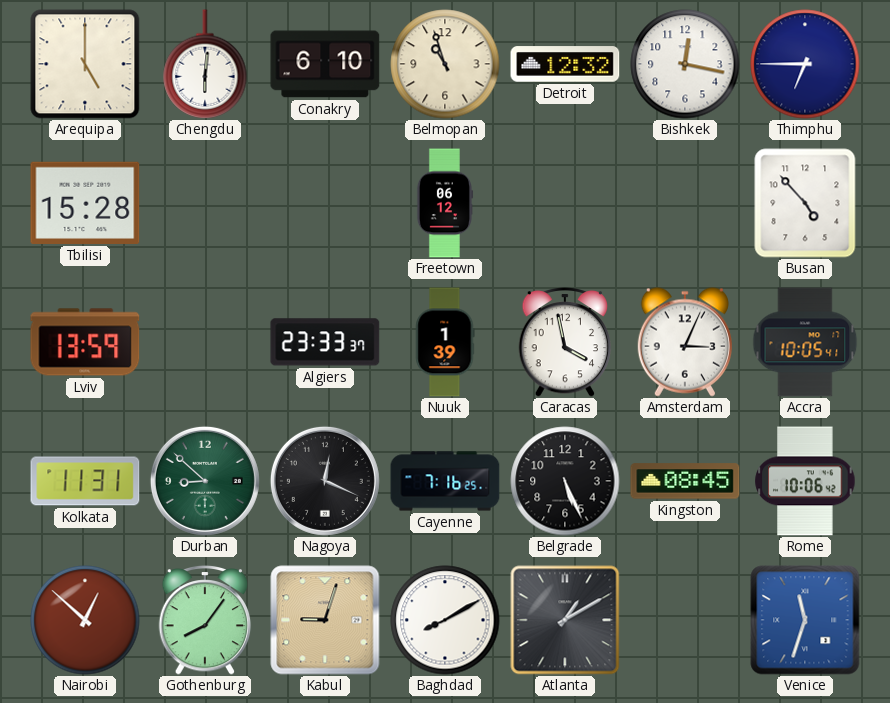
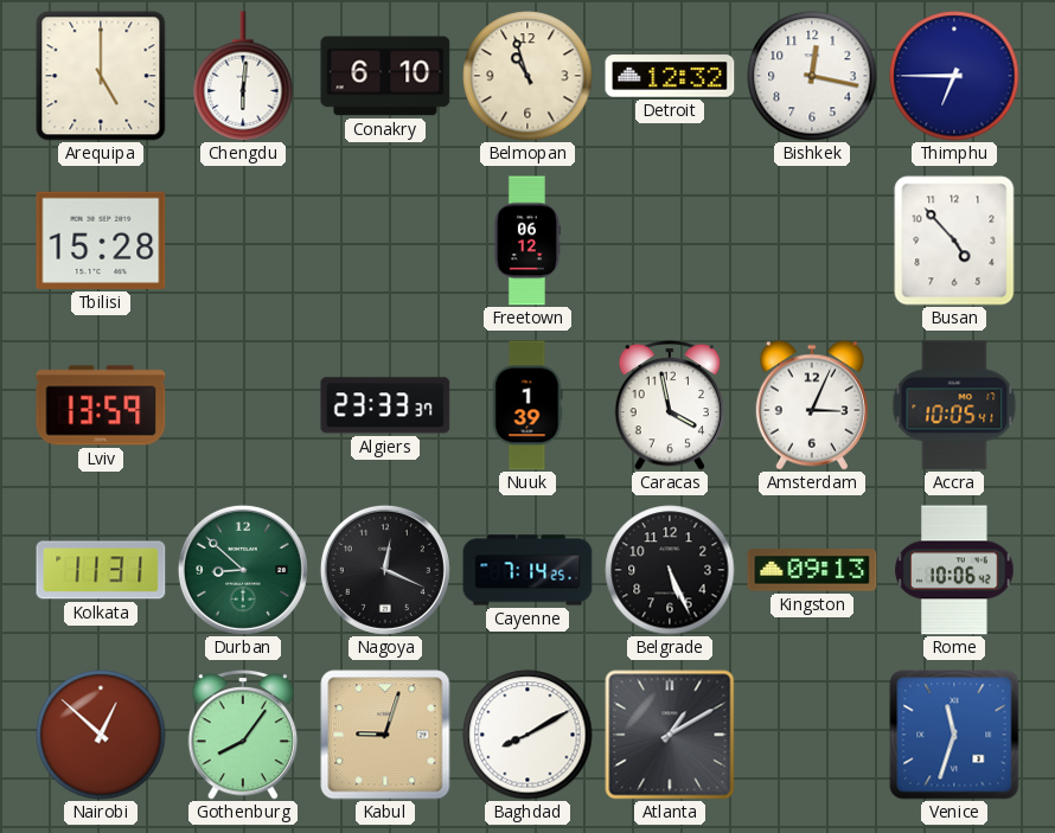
Cayenne: 7:16 -> 7:14 (527, 570)
Kingston: 08:45 -> 09:13 (812, 570)
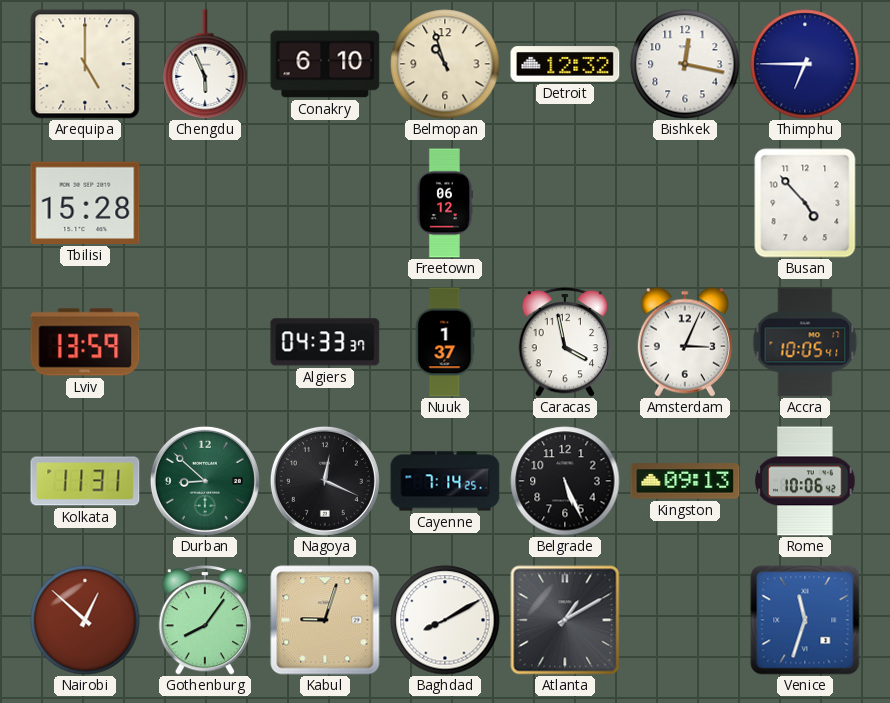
Chengdu: 6:01 -> 5:56 (205, 64)
Algiers: 23:33 -> 04:33 (325, 342)
Nuuk: 1:39 -> 1:37 (445, 342)
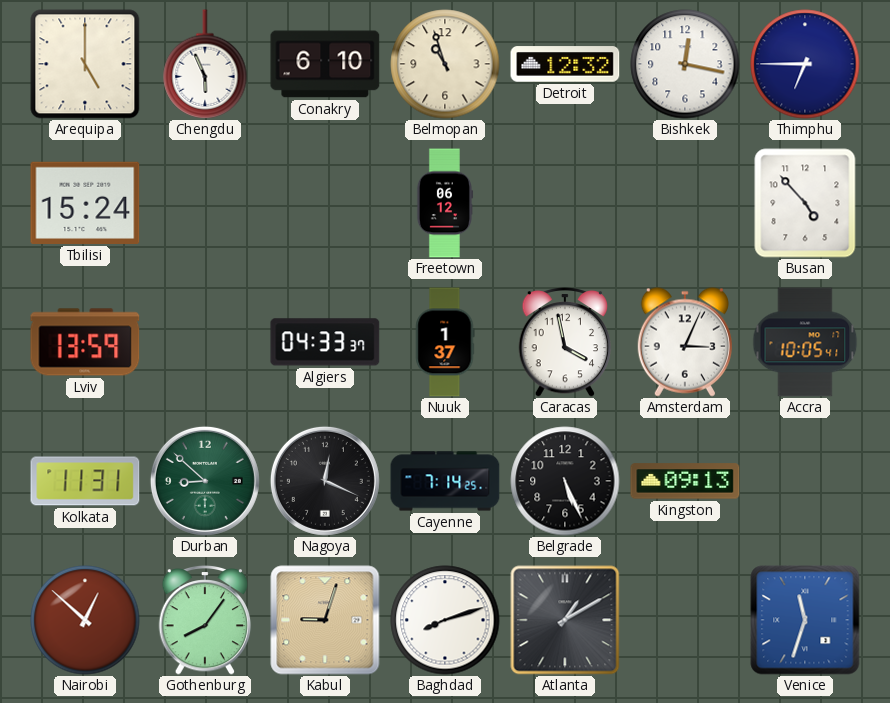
Tbilisi: 15:28 -> 15:24 (85, 203)
Rome: 10:06 -> none (805, 481)
Baghdad: 8:10 -> 8:12 (445, 620)
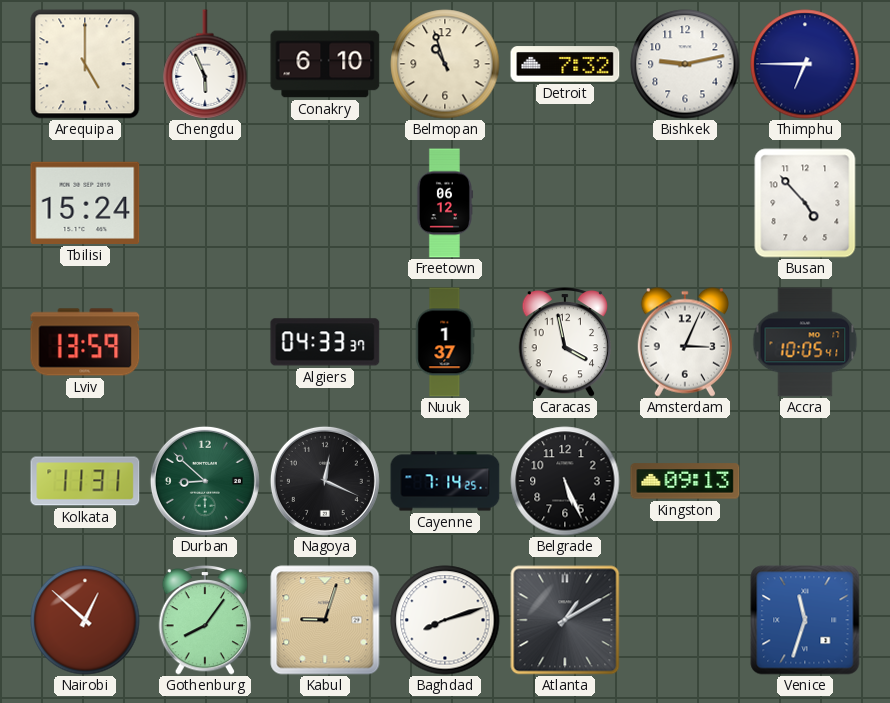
Detroit: 12:32 -> 7:32 (565, 64)
Bishkek: 12:17 -> 9:13 (685, 64)
